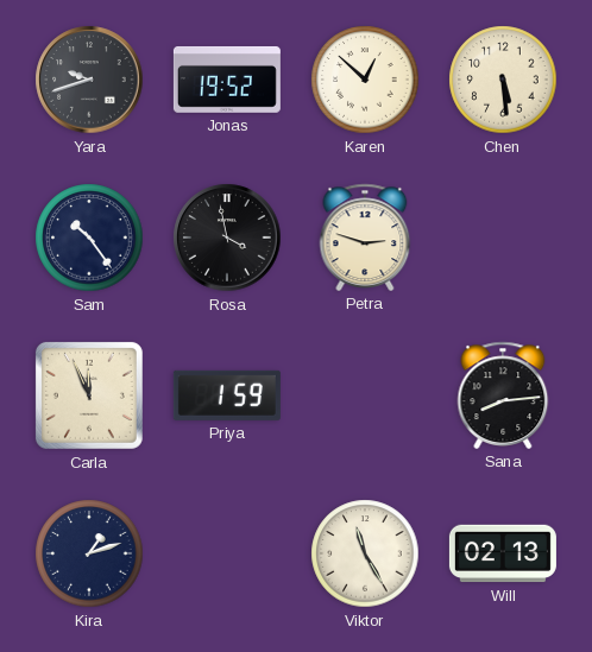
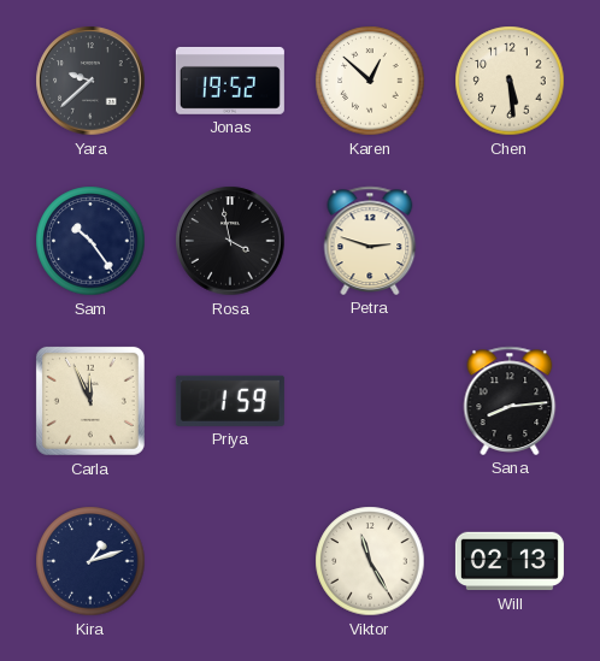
Yara: 9:42 -> 9:38 (90, 81)
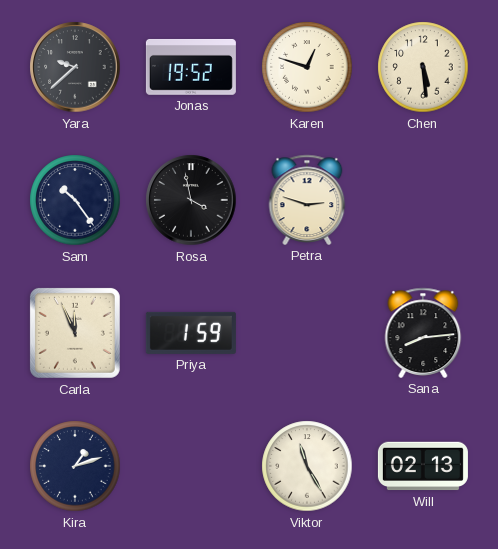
Karen: 12:52 -> 12:48 (307, 67)
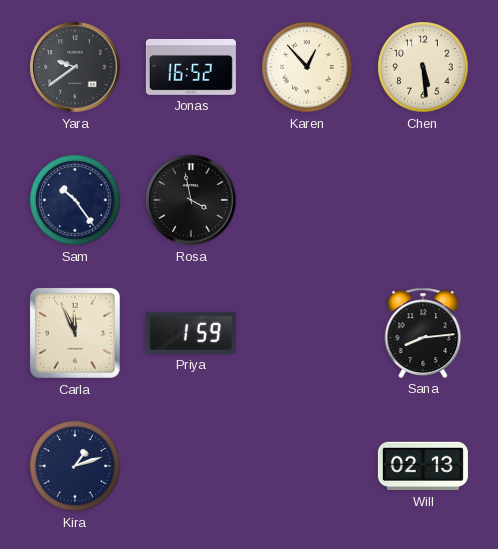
Yara: 9:38 -> 9:39 (75, 67)
Jonas: 19:52 -> 16:52 (191, 67)
Karen: 12:48 -> 12:53 (307, 67)
Petra: 2:48 -> none (307, 200)
Viktor: 11:25 -> none (307, 466)
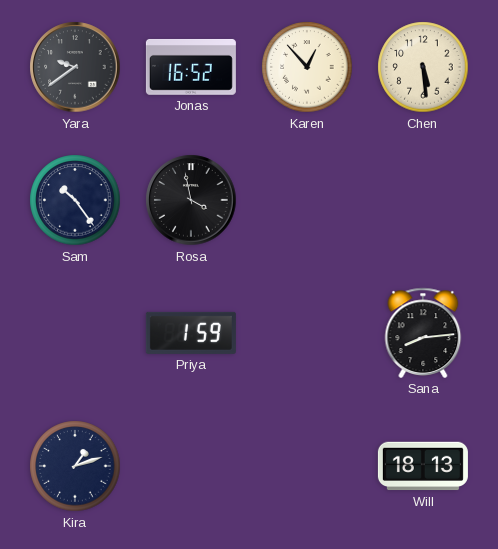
Carla: 11:56 -> none (75, 333)
Will: 02:13 -> 18:13 (423, 466)
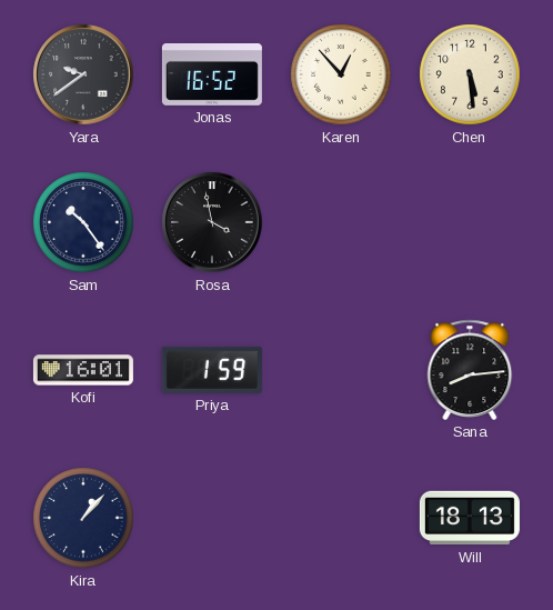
Kofi: none -> 16:01 (83, 370)
Kira: 1:12 -> 1:07 (83, 518)
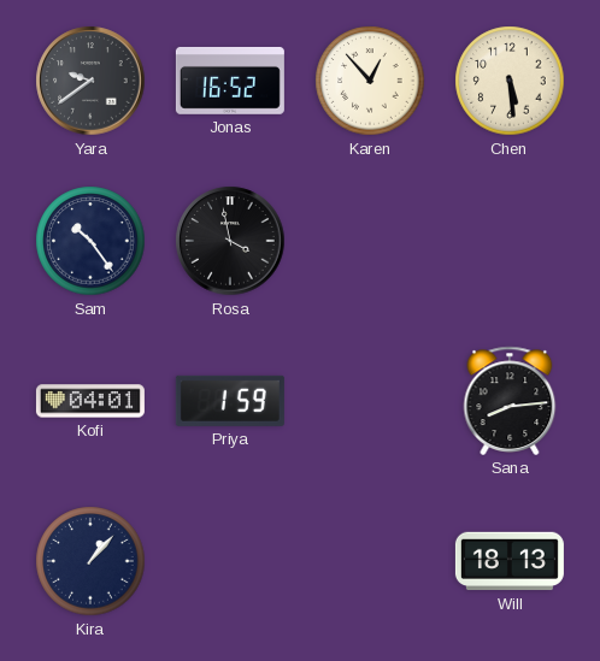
Kofi: 16:01 -> 04:01 (90, 401)
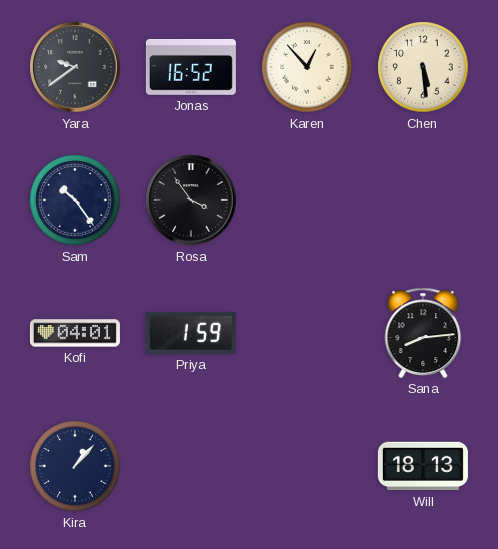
Rosa: 3:58 -> 3:54 (191, 200)
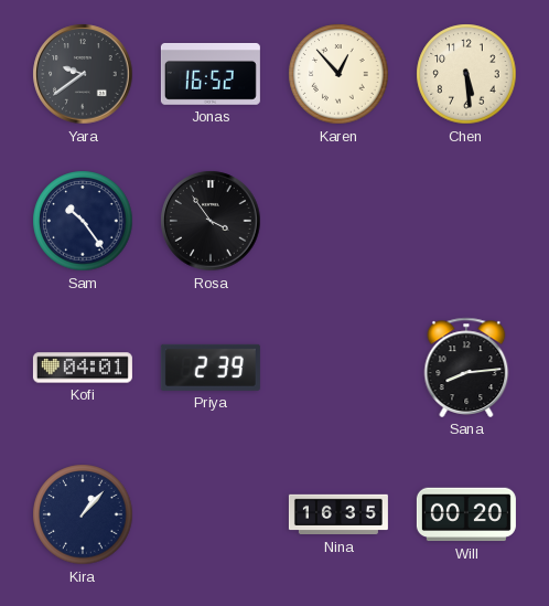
Priya: 1:59 -> 2:39 (211, 368)
Nina: none -> 16:35 (338, 514)
Will: 18:13 -> 00:20 (466, 514)
